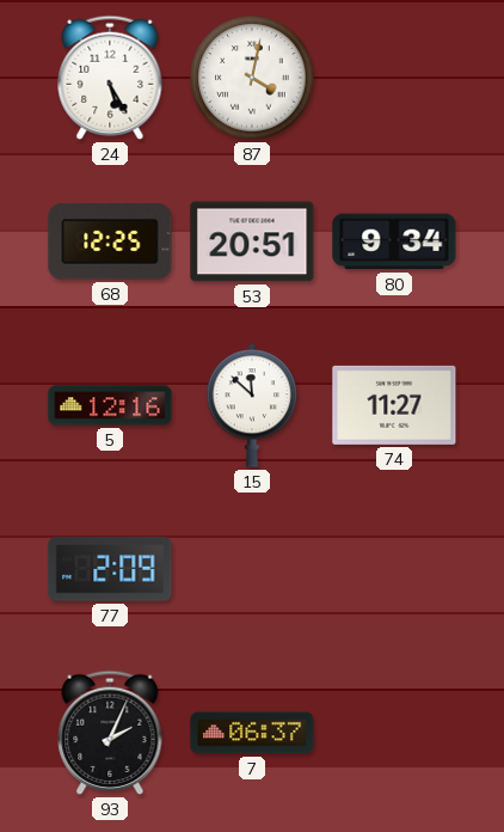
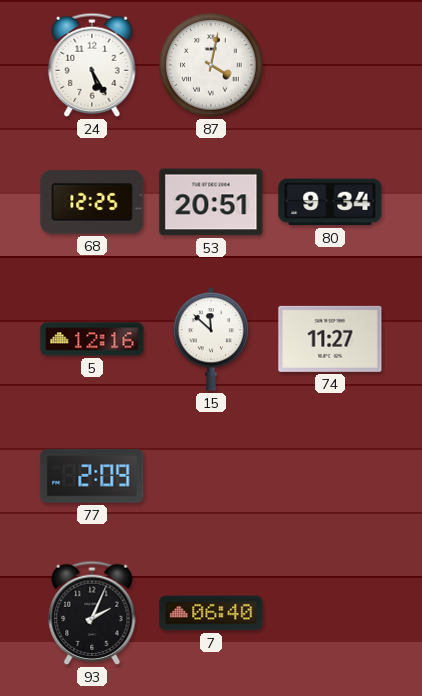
7: 06:37 -> 06:40 (211, 613)
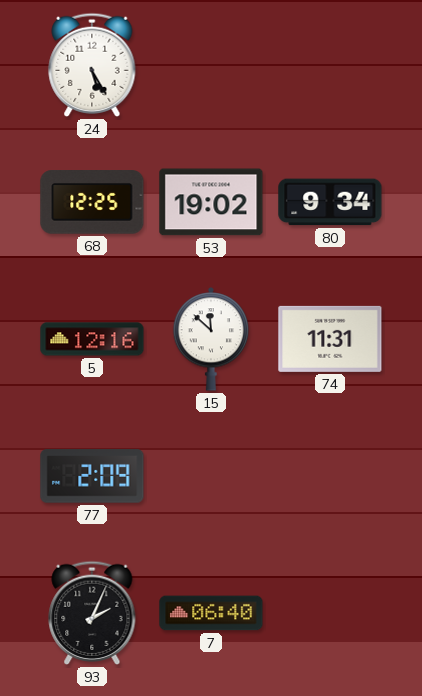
87: 4:02 -> none (211, 65)
53: 20:51 -> 19:02 (211, 202)
74: 11:27 -> 11:31 (330, 339)
